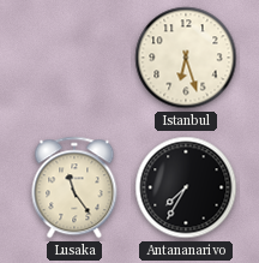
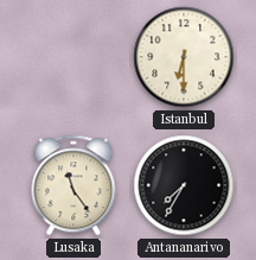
Istanbul: 6:27 -> 6:30 (184, 57)
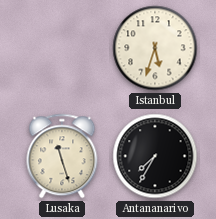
Istanbul: 6:30 -> 5:33 (155, 48)
Lusaka: 11:24 -> 11:27 (62, 156)
